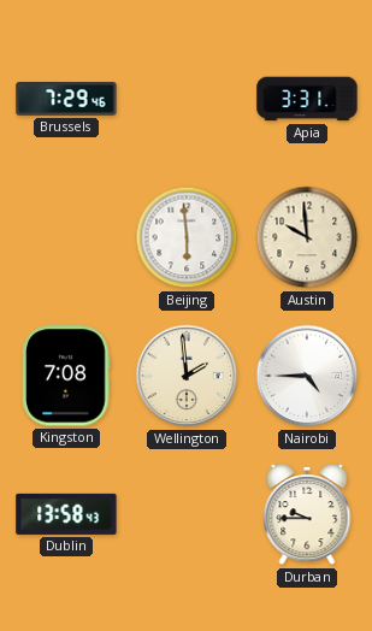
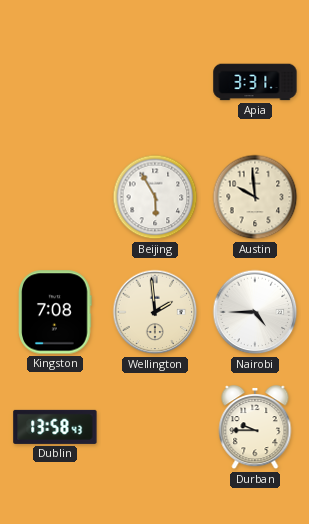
Brussels: 7:29 -> none (66, 100)
Beijing: 5:59 -> 5:55 (155, 197)
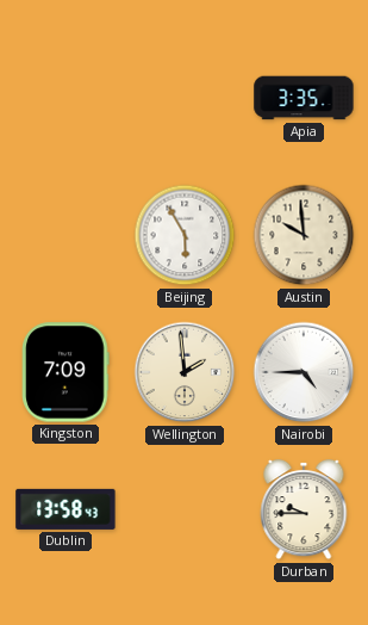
Apia: 3:31 -> 3:35 (304, 98)
Kingston: 7:08 -> 7:09 (66, 372)
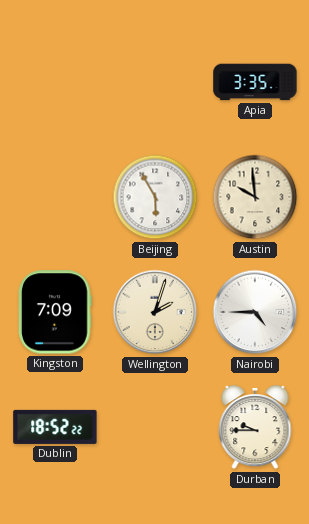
Wellington: 1:59 -> 2:03 (155, 312)
Dublin: 13:58 -> 18:52 (55, 427)
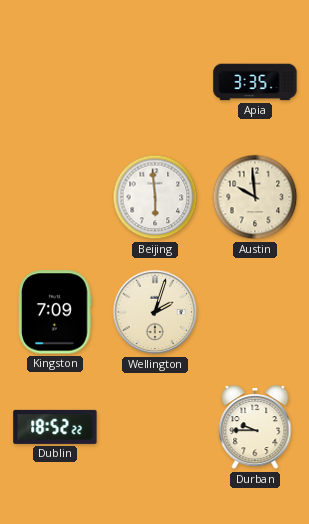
Beijing: 5:55 -> 5:59 (155, 197)
Nairobi: 4:45 -> none (255, 312)
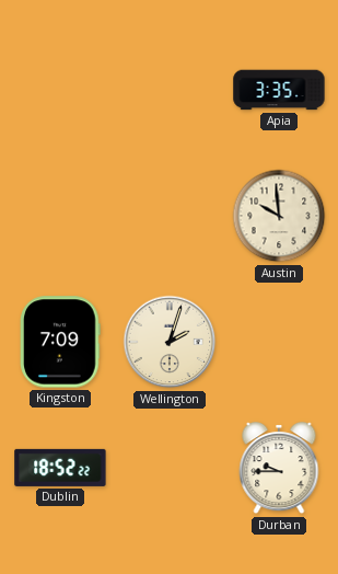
Beijing: 5:59 -> none (155, 197)
